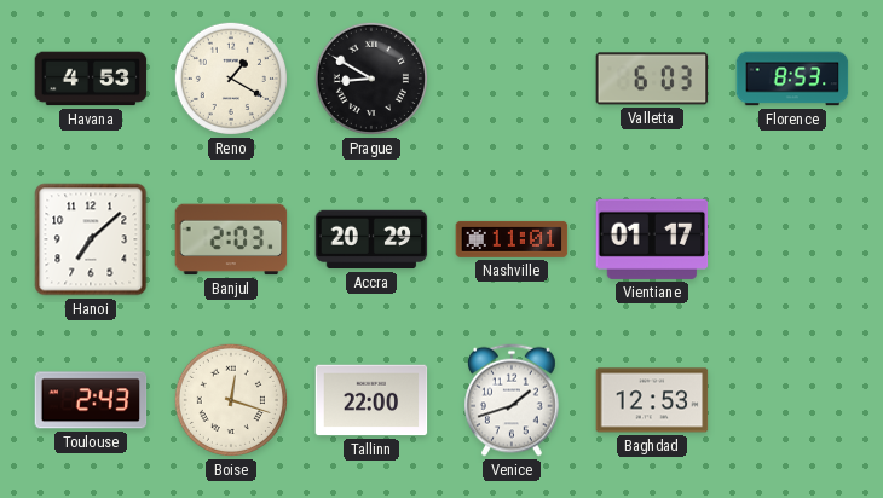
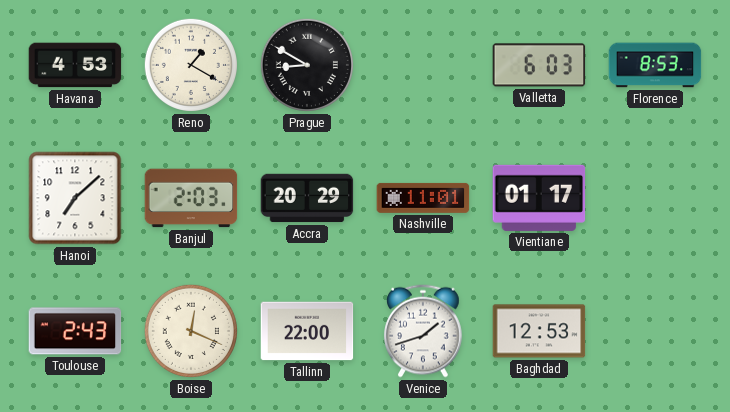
Boise: 12:18 -> 12:19 (191, 331)
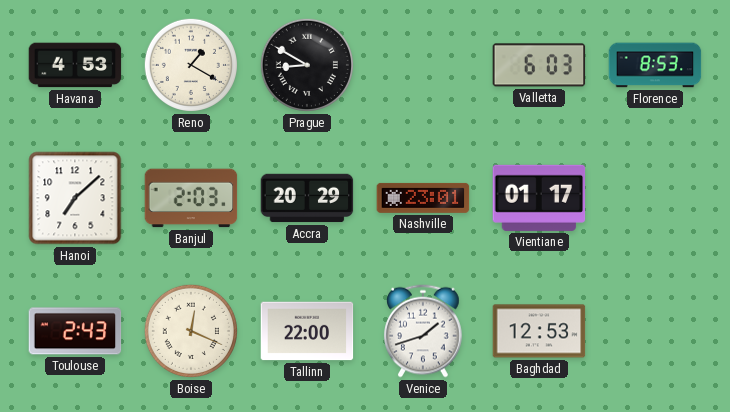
Nashville: 11:01 -> 23:01 (423, 198)
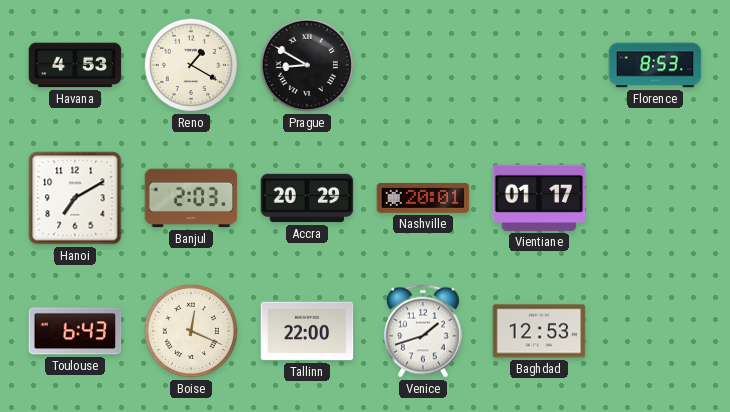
Valletta: 6:03 -> none (539, 65)
Hanoi: 7:08 -> 7:10 (75, 198)
Nashville: 23:01 -> 20:01 (423, 198)
Toulouse: 2:43 -> 6:43 (75, 331)
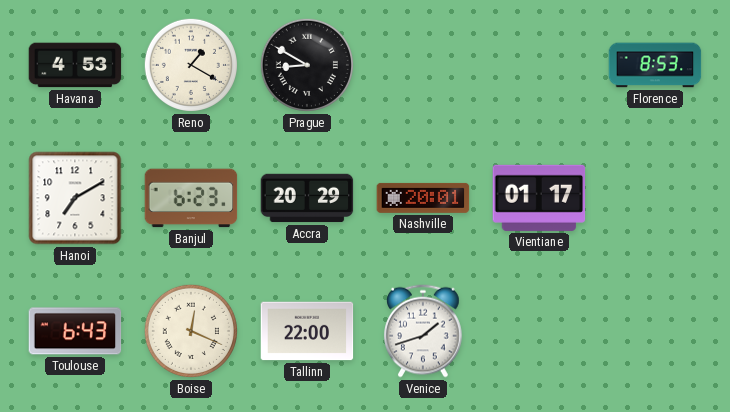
Banjul: 2:03 -> 6:23 (191, 198)
Baghdad: 12:53 -> none (539, 331)
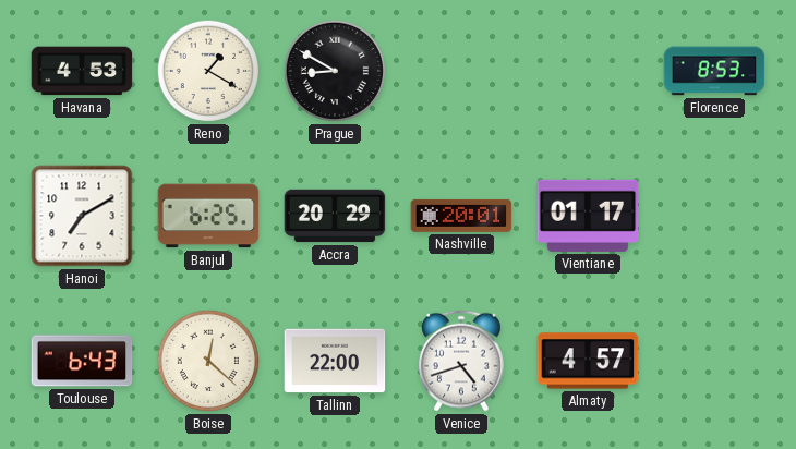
Banjul: 6:23 -> 6:25 (208, 216)
Boise: 12:19 -> 12:22 (208, 361)
Venice: 1:42 -> 4:42 (462, 361)
Almaty: none -> 4:57 (588, 361)
